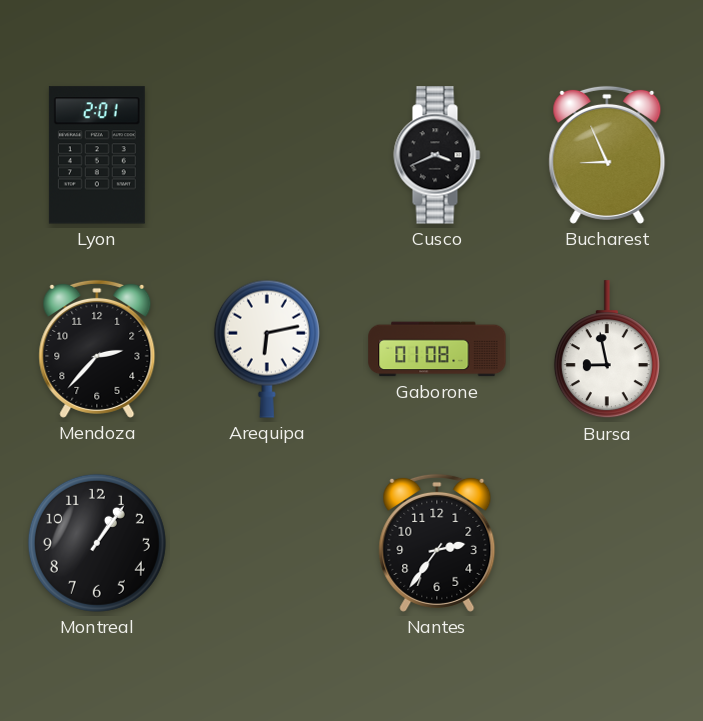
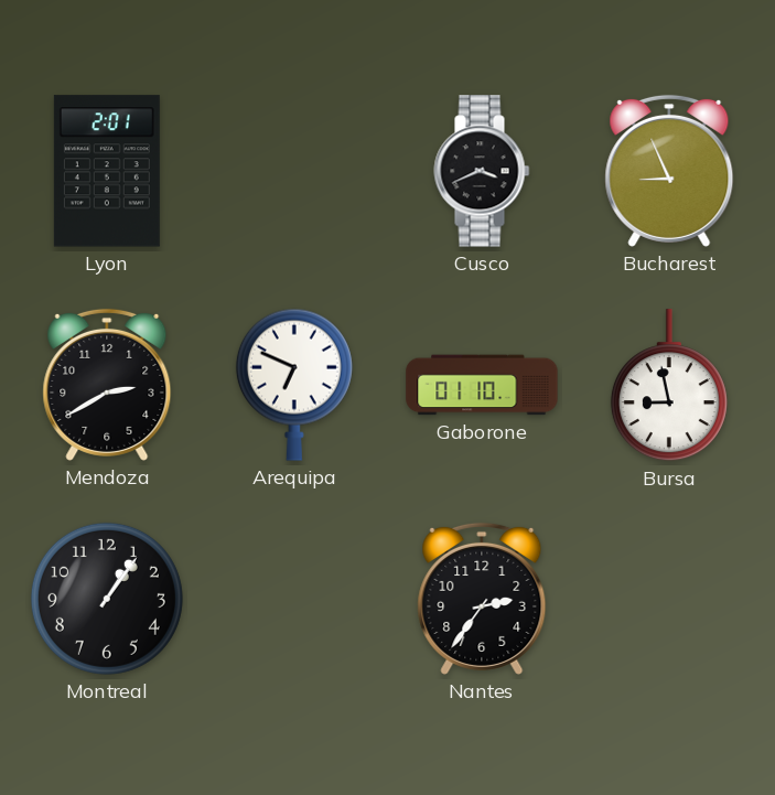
Mendoza: 2:37 -> 2:40 (107, 385)
Arequipa: 6:13 -> 6:49 (294, 385)
Gaborone: 01:08 -> 01:10 (482, 385)
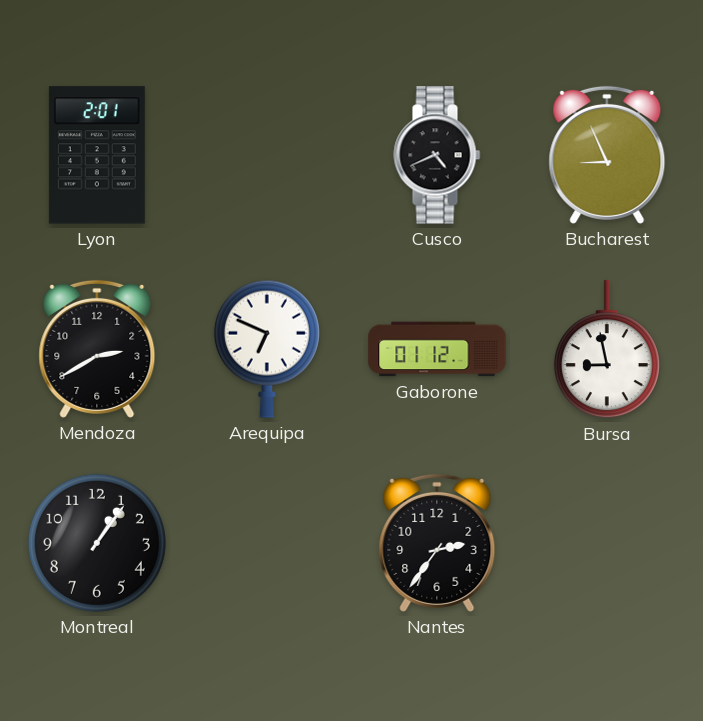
Cusco: 3:41 -> 4:41 (437, 155)
Gaborone: 01:10 -> 01:12 (437, 349)
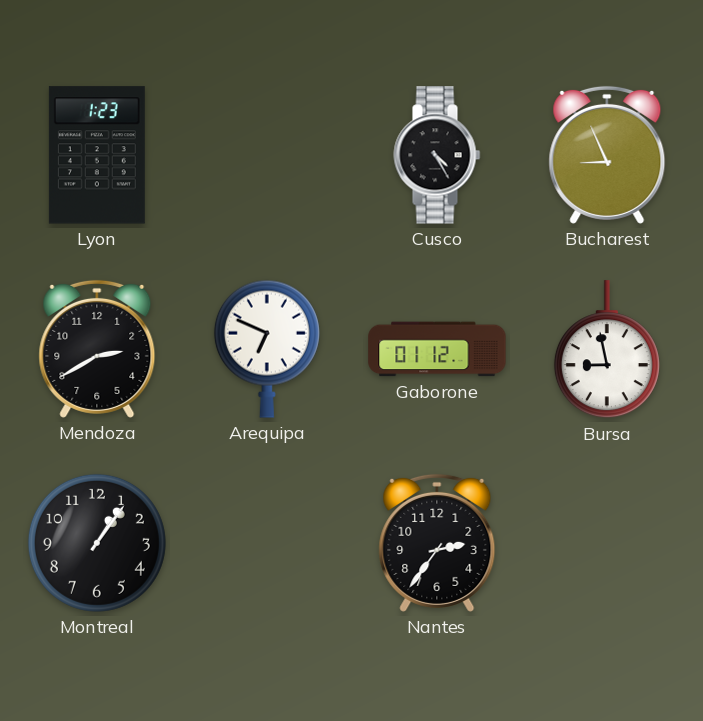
Lyon: 2:01 -> 1:23 (97, 155)
Cusco: 4:41 -> 4:25 (437, 155)
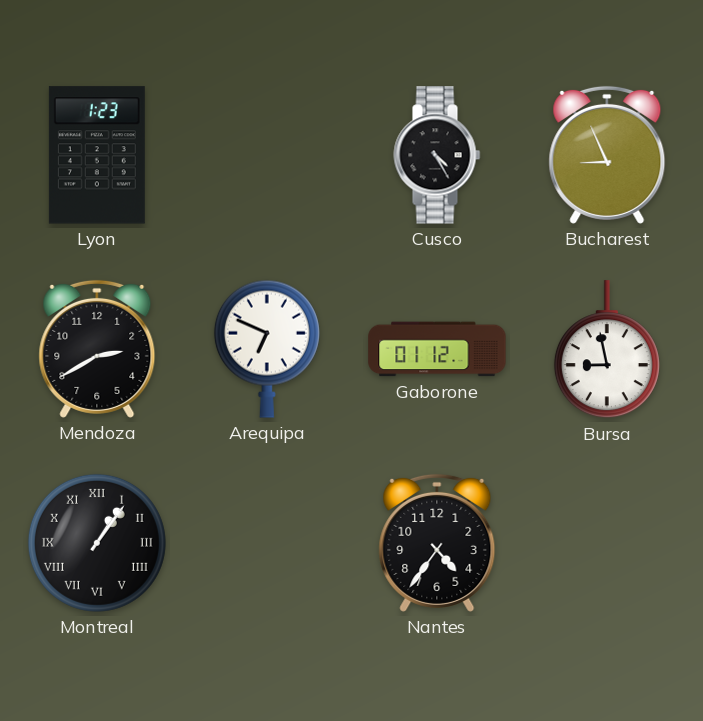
Montreal numerals: Arabic -> Roman (97, 543)
Nantes: 2:36 -> 4:36 (437, 543)
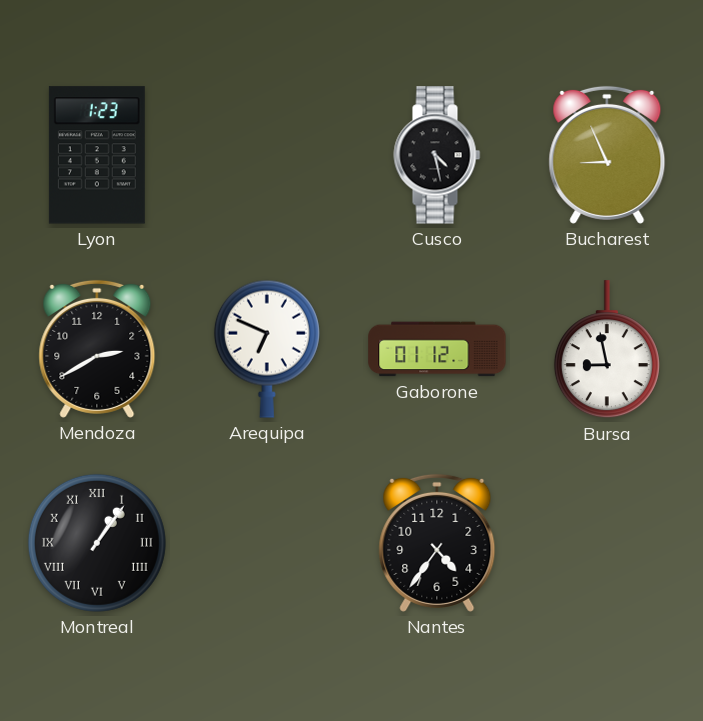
Cusco: 4:25 -> 4:28 (437, 155)
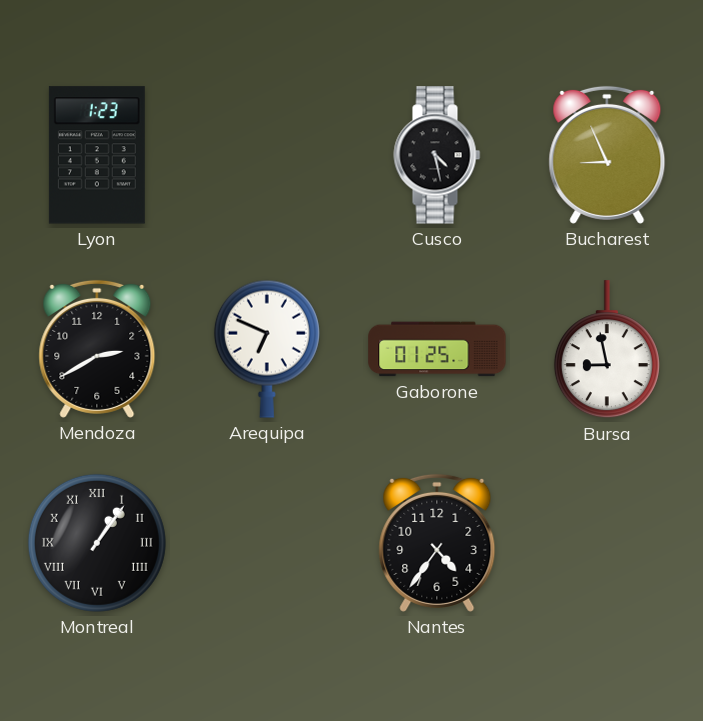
Gaborone: 01:12 -> 01:25 (437, 349)
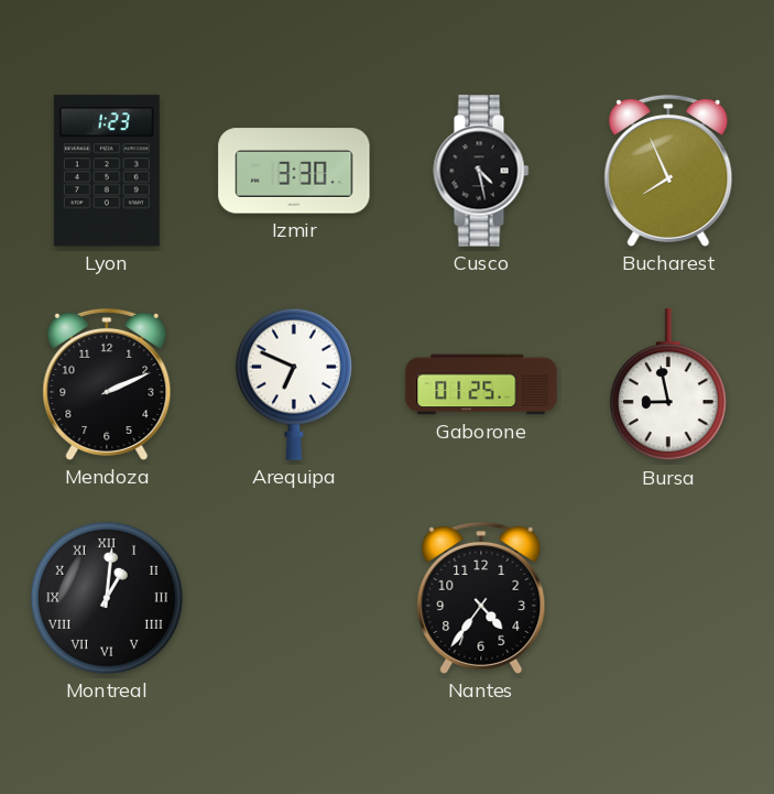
Izmir: none -> 3:30 (294, 171)
Bucharest: 8:56 -> 7:56 (668, 171)
Mendoza: 2:40 -> 2:11 (107, 384)
Montreal: 1:06 -> 1:01 (107, 598)
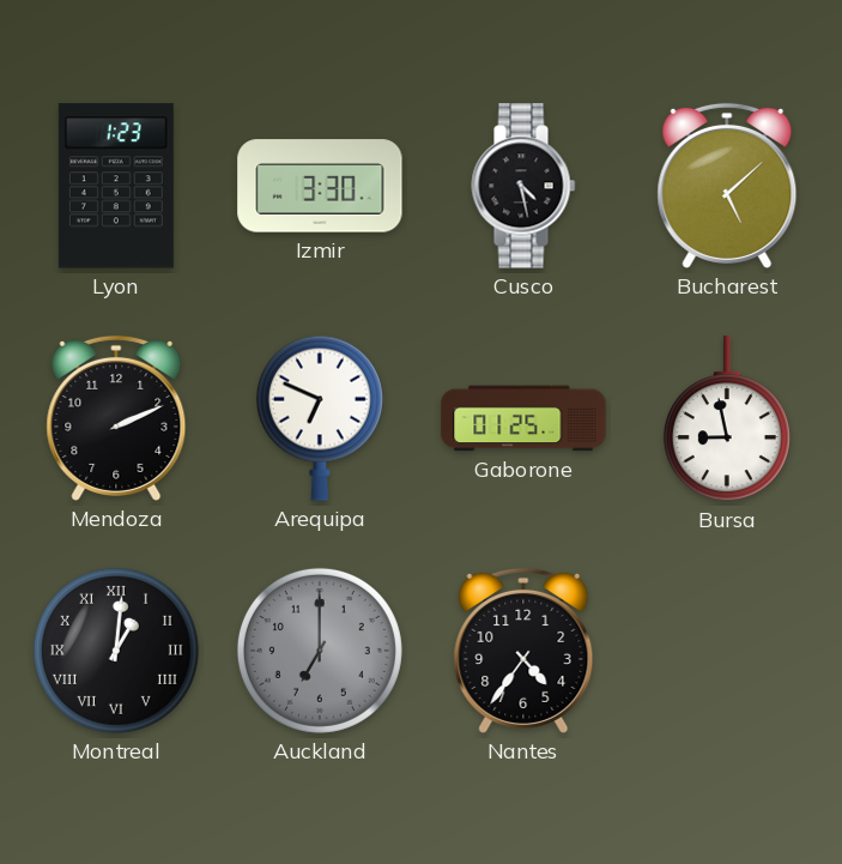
Bucharest: 7:56 -> 5:08 (727, 186)
Auckland: none -> 7:00 (320, 651)
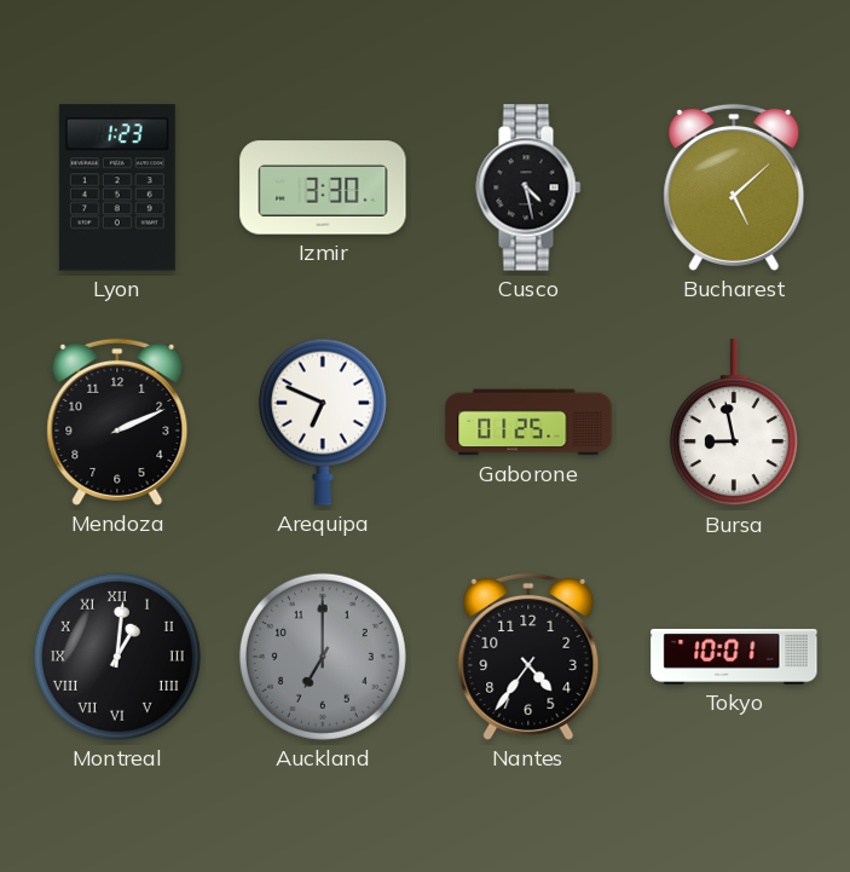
Tokyo: none -> 10:01 (734, 657)
